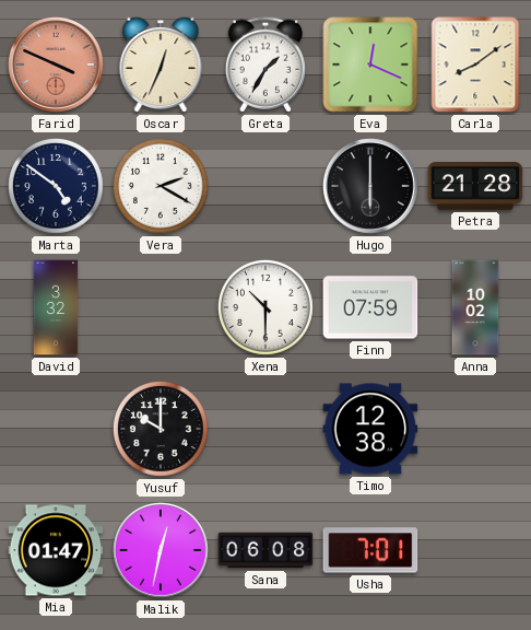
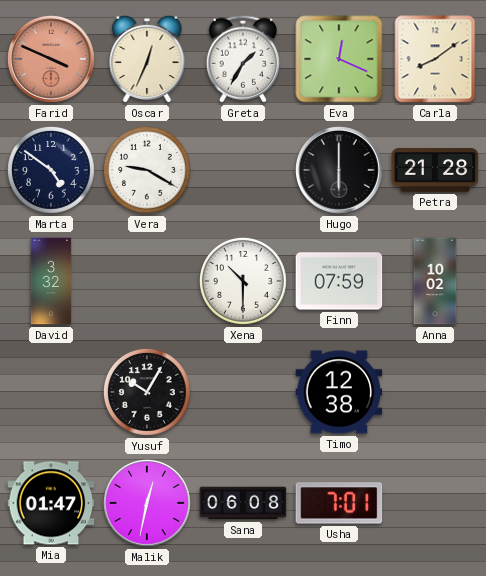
Vera: 2:20 -> 9:20 (147, 170)
Yusuf: 10:00 -> 10:05 (147, 392)
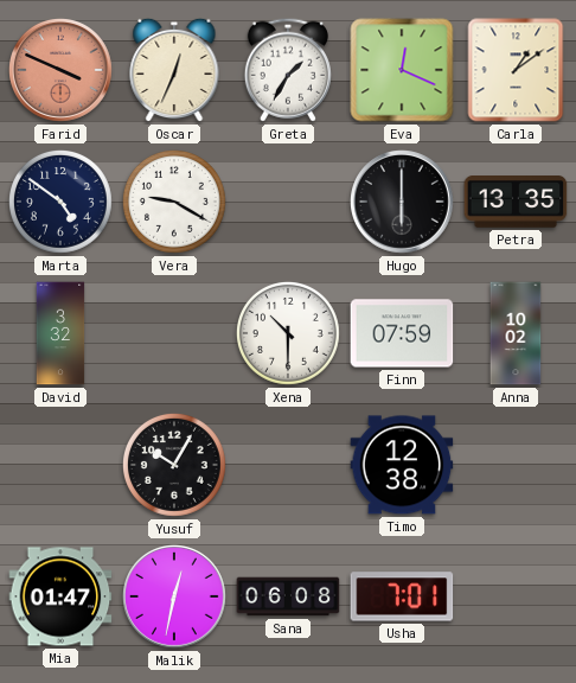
Carla: 8:09 -> 1:09 (516, 70)
Petra: 21:28 -> 13:35 (516, 202)
